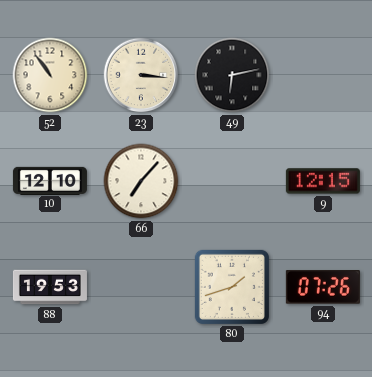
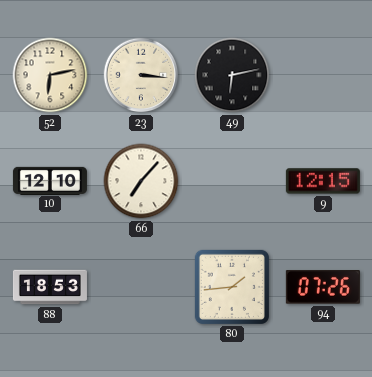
52: 10:54 -> 6:13 (50, 75)
88: 19:53 -> 18:53 (50, 287)
80: 1:42 -> 1:44 (232, 287)
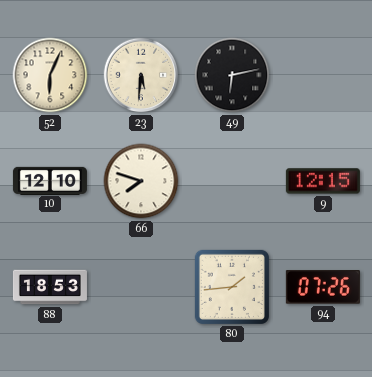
52: 6:13 -> 6:04 (50, 75)
23: 3:16 -> 5:31 (141, 75)
66: 7:07 -> 7:48 (141, 181)
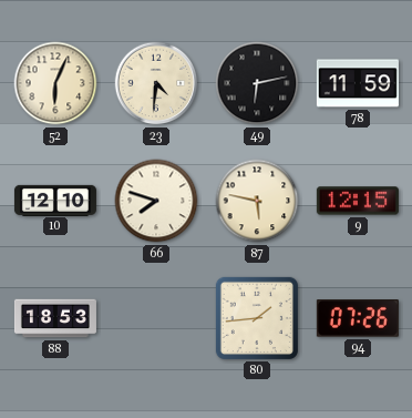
23: 5:31 -> 4:31 (156, 83)
78: none -> 11:59 (358, 83)
87: none -> 5:47 (257, 201)
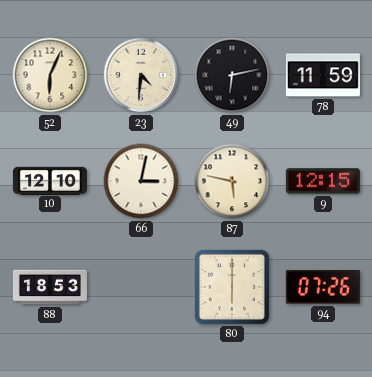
66: 7:48 -> 3:02 (141, 181)
80: 1:44 -> 6:00 (232, 287)
